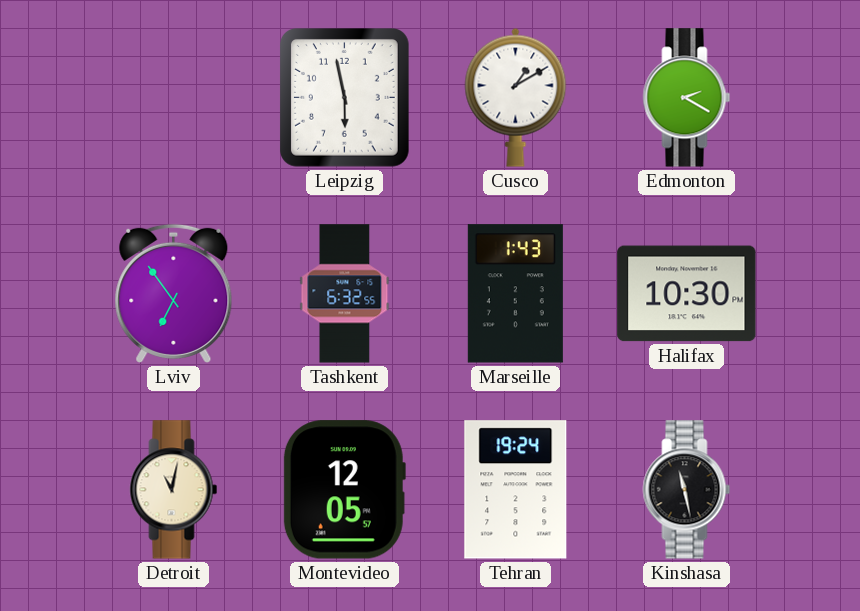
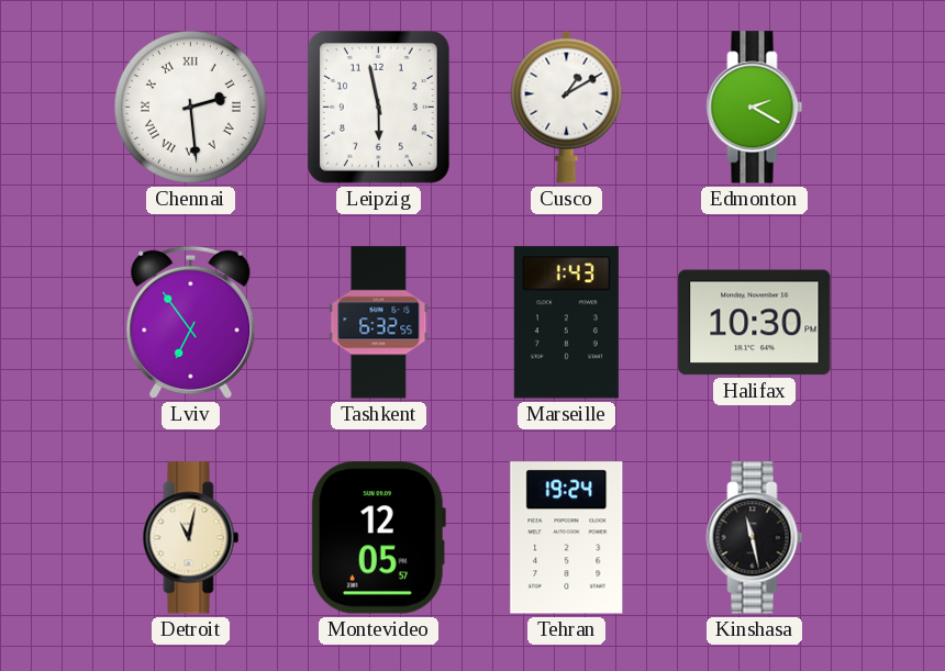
Chennai: none -> 2:29 (190, 107)
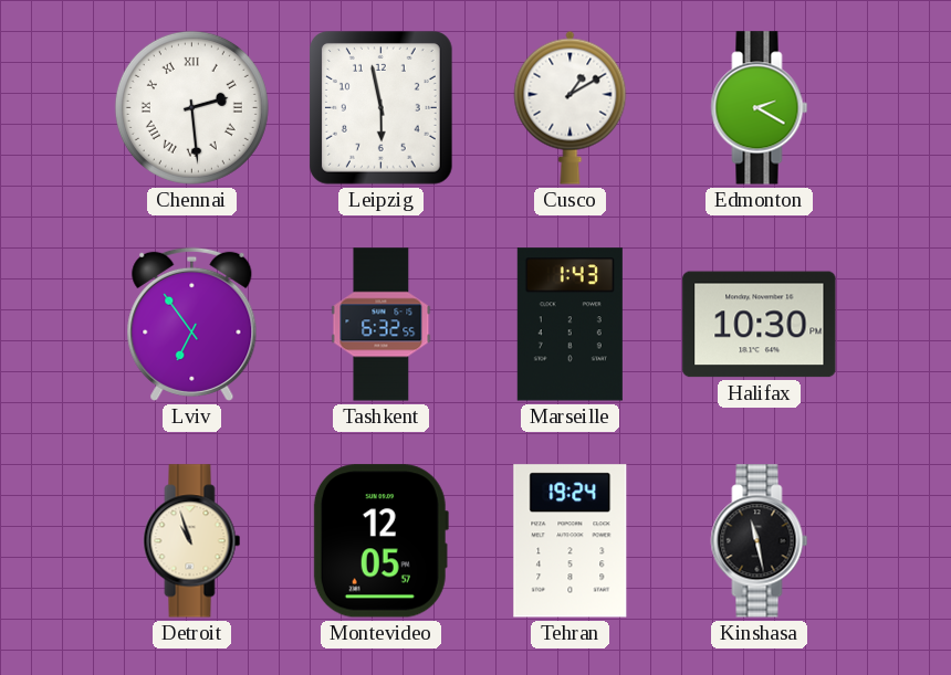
Detroit: 11:02 -> 10:57 (192, 541)
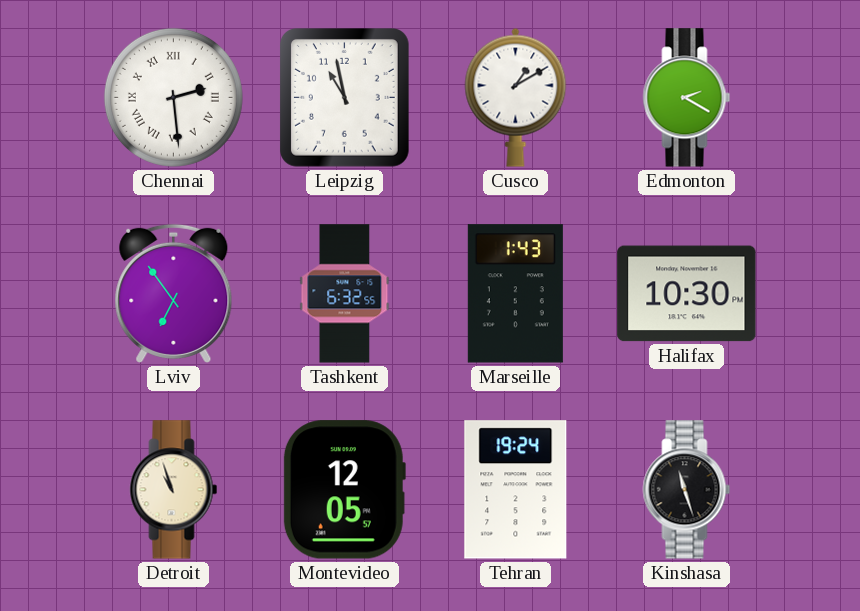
Leipzig: 5:58 -> 10:58 (344, 98)
Kinshasa: 11:28 -> 11:27 (687, 490)
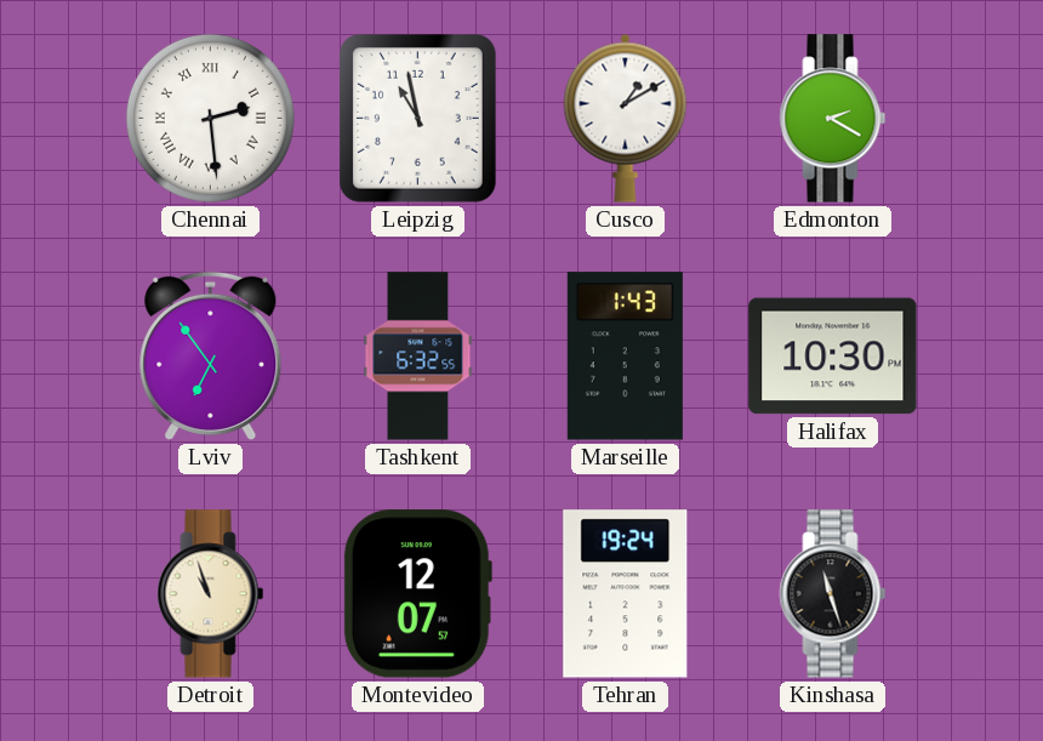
Montevideo: 12:05 -> 12:07 (417, 594)
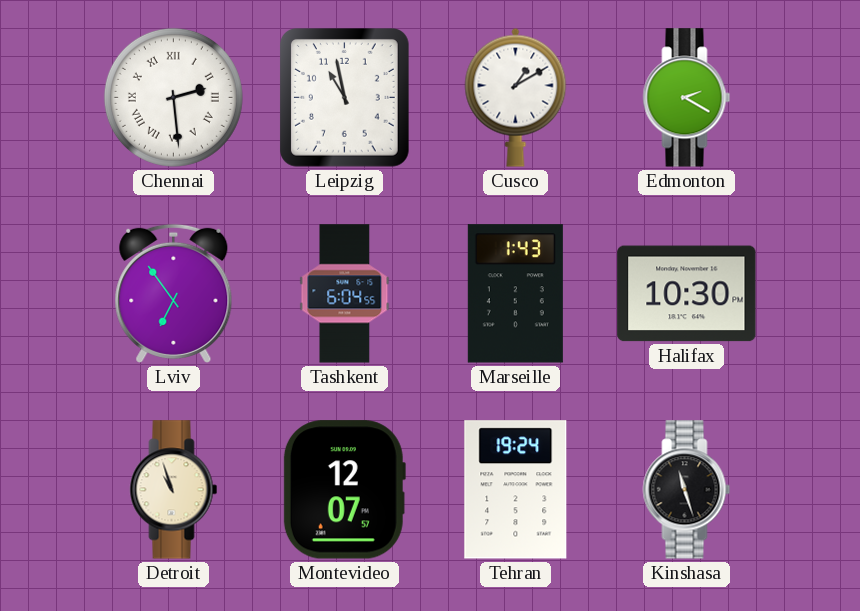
Tashkent: 6:32 -> 6:04 (345, 294)
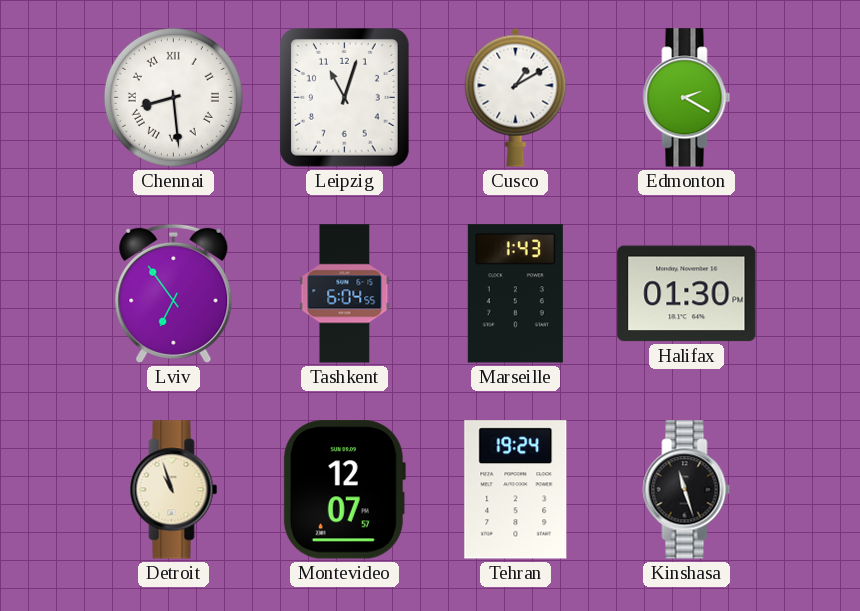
Chennai: 2:29 -> 8:29 (173, 97)
Leipzig: 10:58 -> 11:03 (344, 98)
Halifax: 10:30 -> 01:30 (687, 294)
